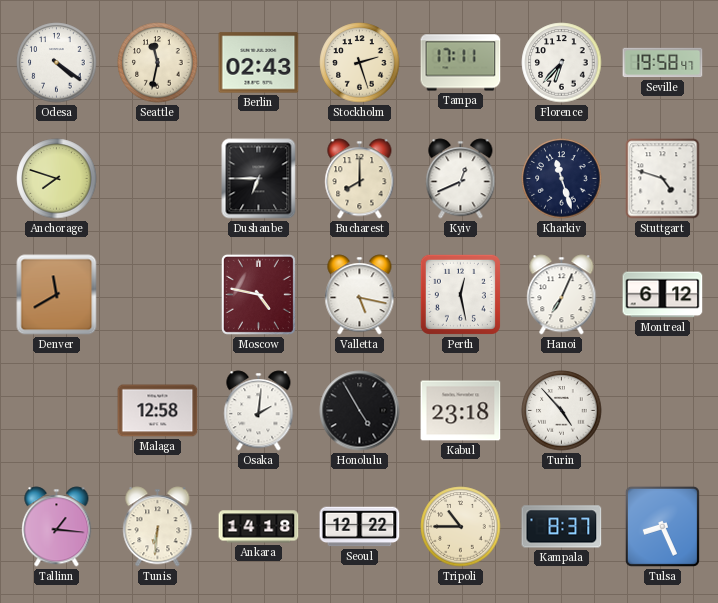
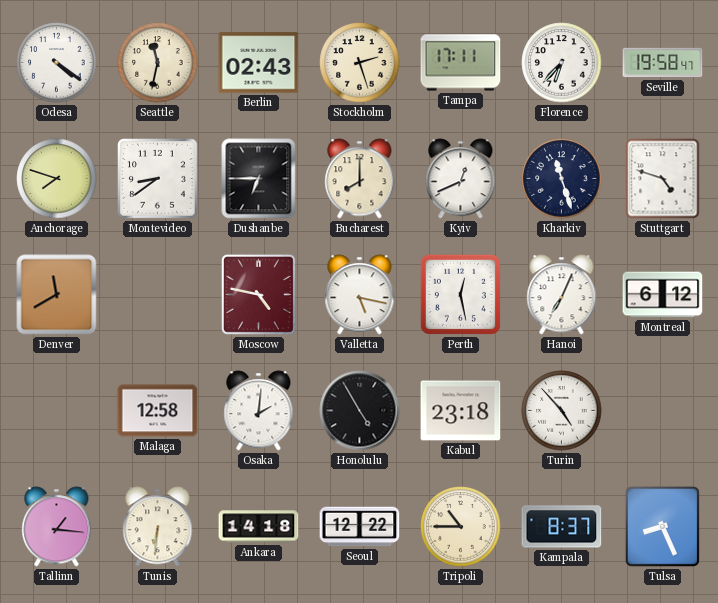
Montevideo: none -> 8:39 (158, 179)
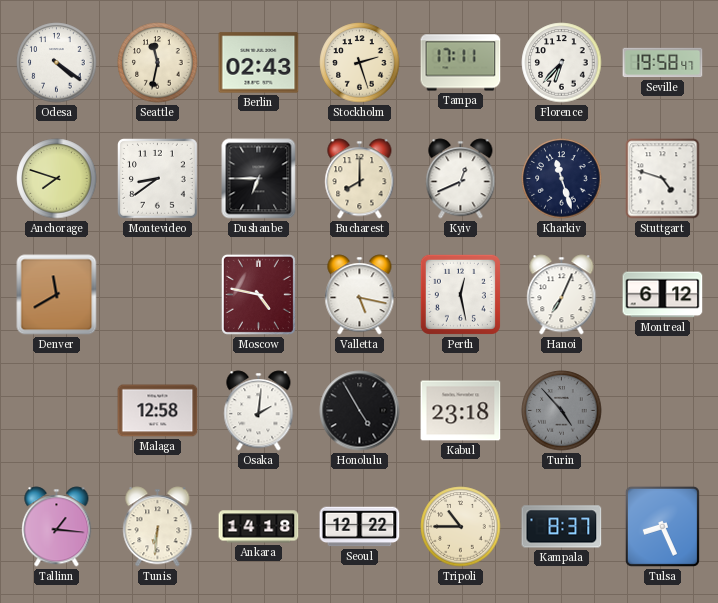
Turin dial: white -> grey (562, 411)
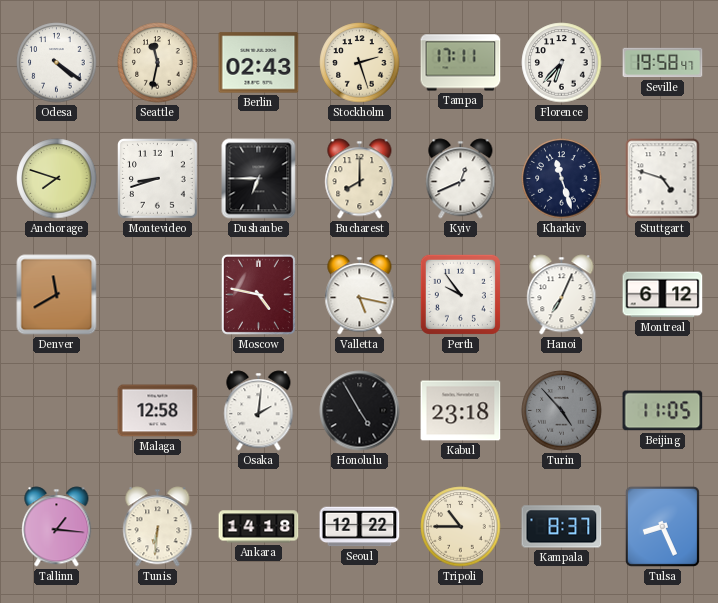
Montevideo: 8:39 -> 8:42 (158, 179)
Perth: 12:28 -> 9:54 (460, 294)
Beijing: none -> 11:05 (663, 411)
